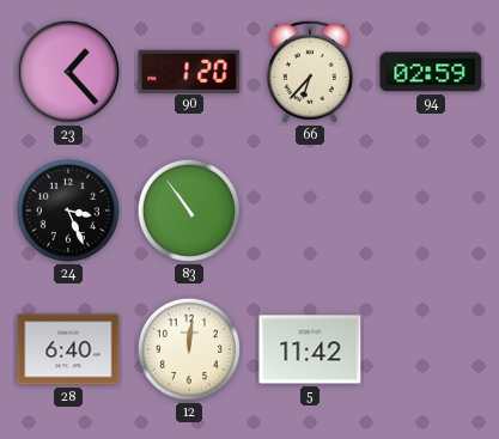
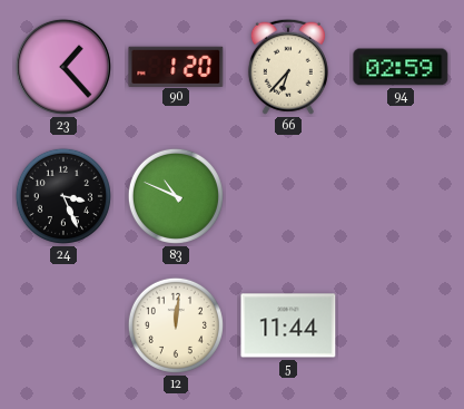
83: 10:54 -> 10:49 (176, 196)
28: 6:40 -> none (68, 349)
5: 11:42 -> 11:44 (288, 325)
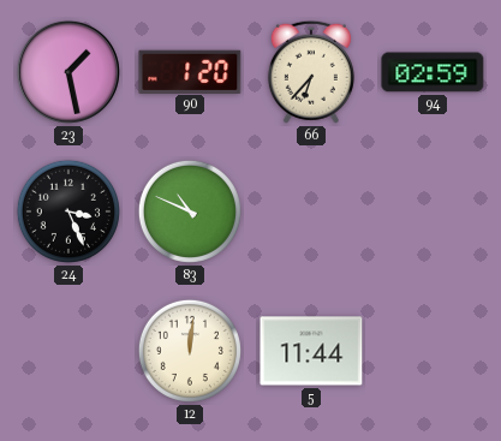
23: 1:23 -> 1:28 (68, 72)
